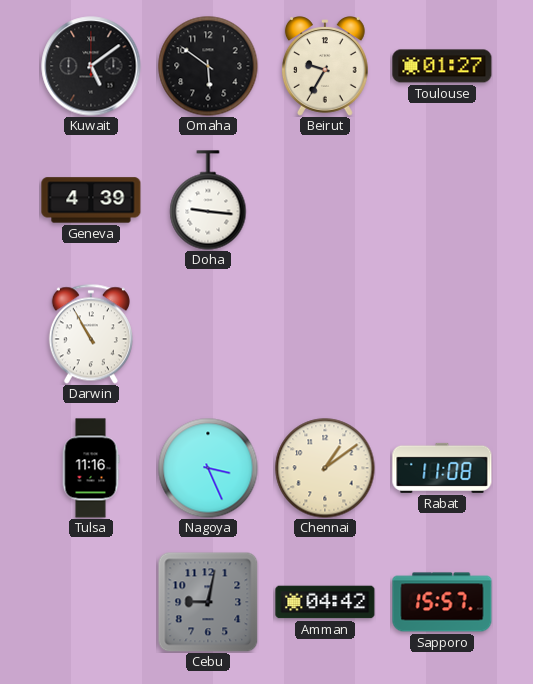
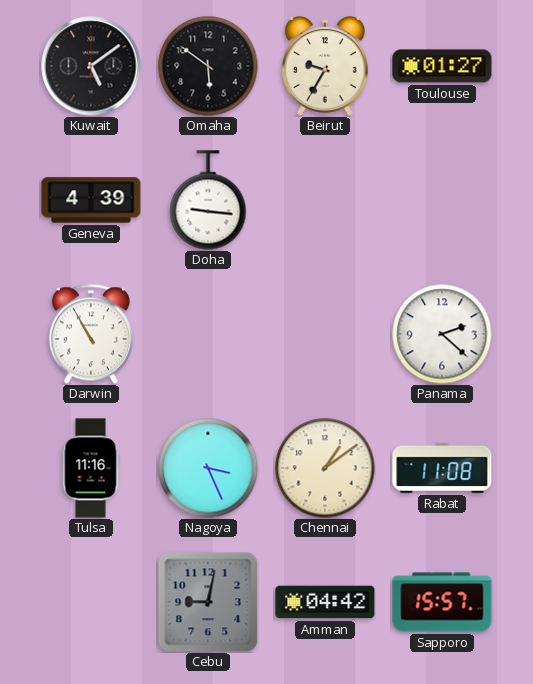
Panama: none -> 2:22 (442, 334)
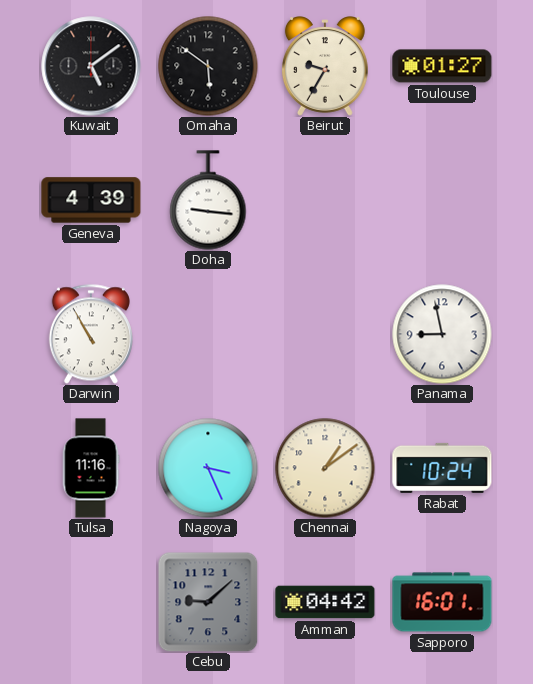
Panama: 2:22 -> 8:58 (442, 334)
Rabat: 11:08 -> 10:24 (442, 468)
Cebu: 9:02 -> 9:08 (208, 602)
Sapporo: 15:57 -> 16:01 (442, 602)
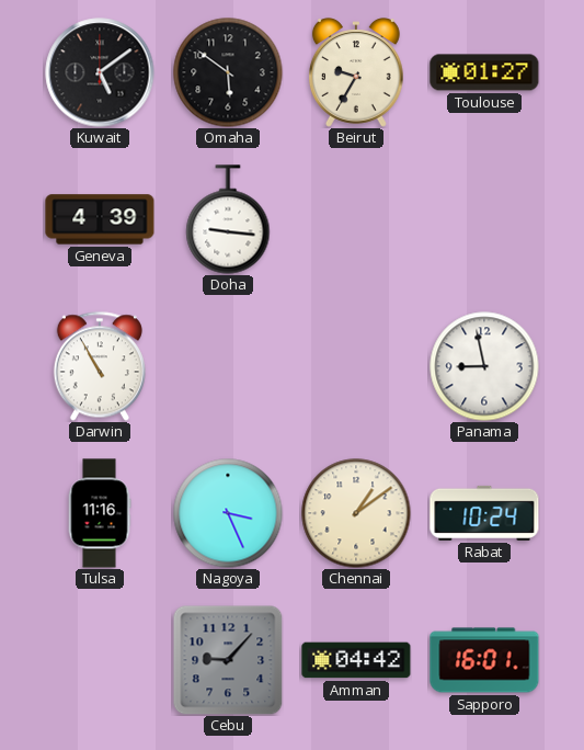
Cebu: 9:08 -> 9:07 (228, 660)
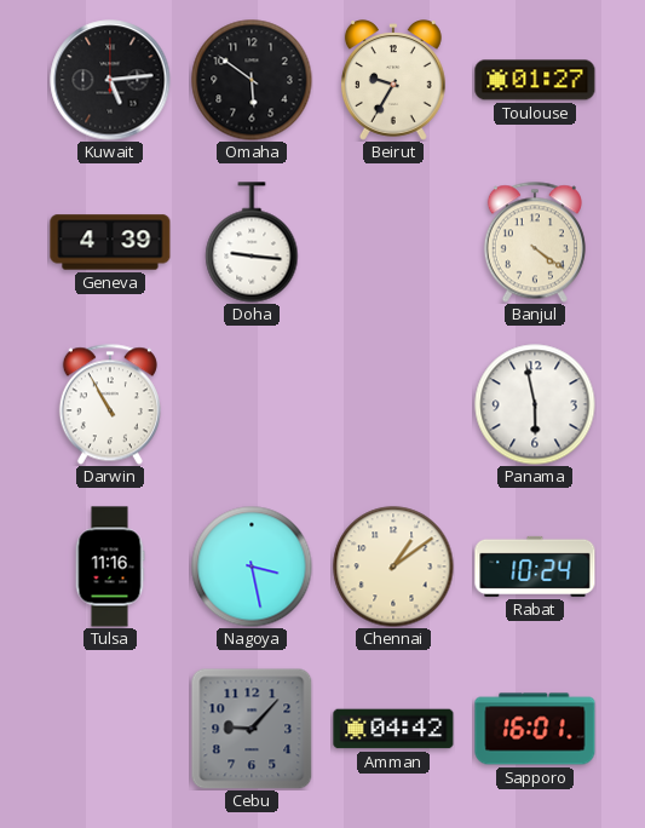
Kuwait: 5:09 -> 5:14 (110, 80)
Banjul: none -> 4:21 (535, 242)
Panama: 8:58 -> 5:58 (535, 404)
Nagoya: 3:26 -> 3:28 (252, 567)
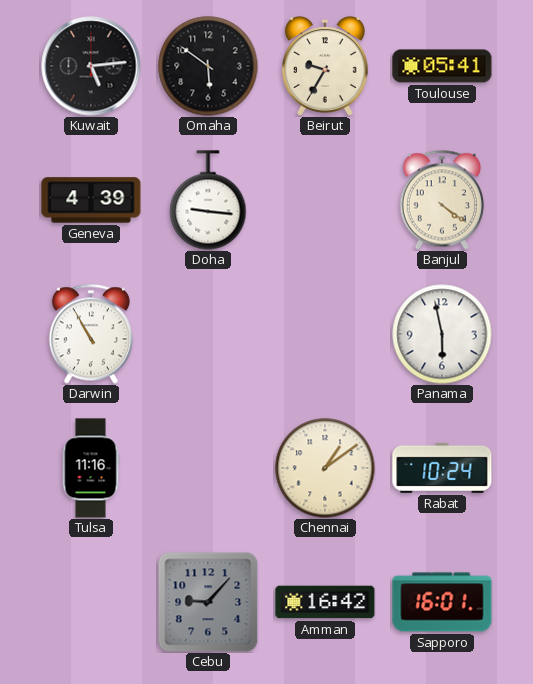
Toulouse: 01:27 -> 05:41 (442, 66)
Nagoya: 3:28 -> none (252, 567)
Amman: 04:42 -> 16:42 (325, 602)
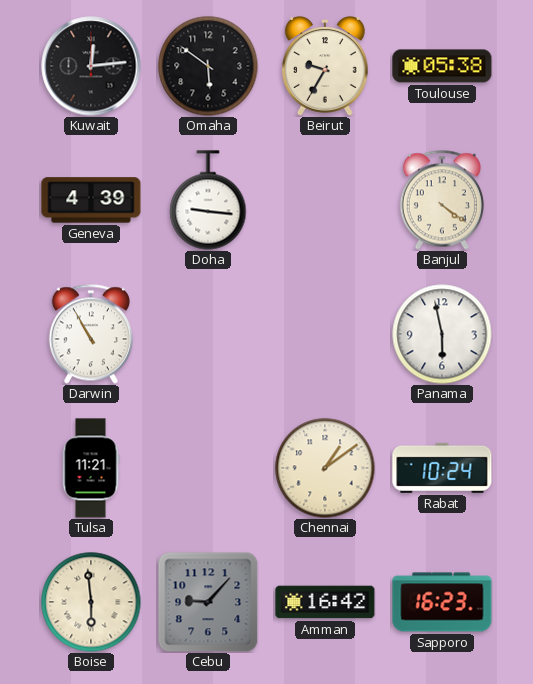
Kuwait: 5:14 -> 12:14 (91, 66)
Toulouse: 05:41 -> 05:38 (442, 66)
Tulsa: 11:16 -> 11:21 (91, 468)
Boise: none -> 5:59 (91, 602)
Sapporo: 16:01 -> 16:23 (442, 602)
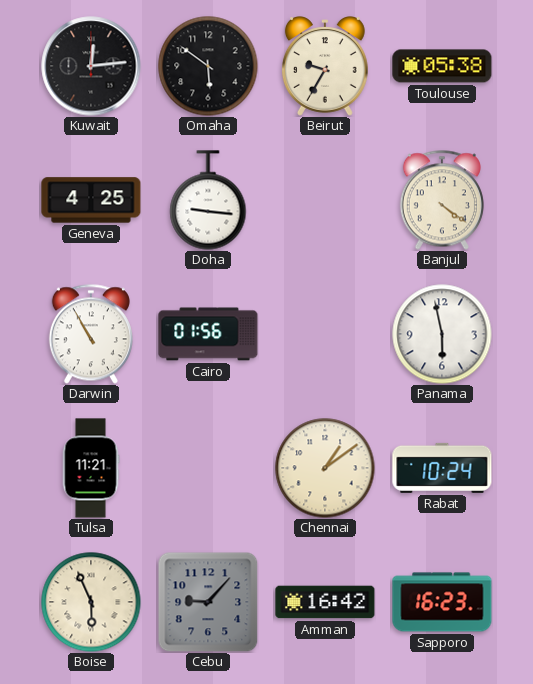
Geneva: 4:39 -> 4:25 (91, 200)
Cairo: none -> 01:56 (208, 334)
Boise: 5:59 -> 5:56 (91, 602)
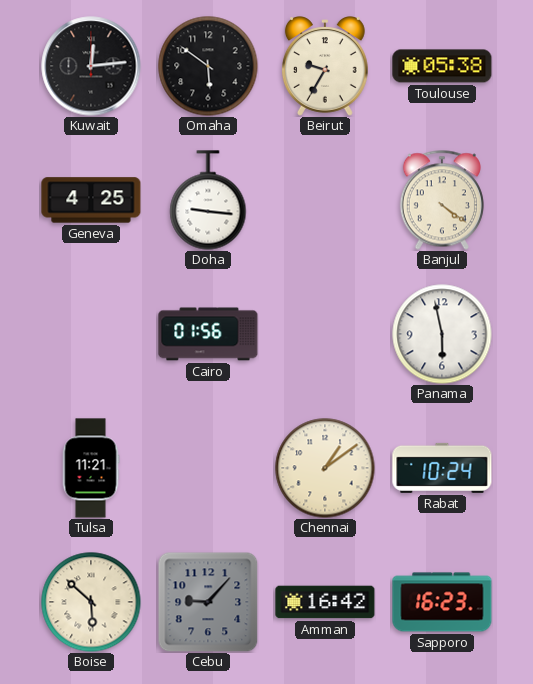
Darwin: 10:55 -> none (91, 334)
Boise: 5:56 -> 5:52 (91, 602)
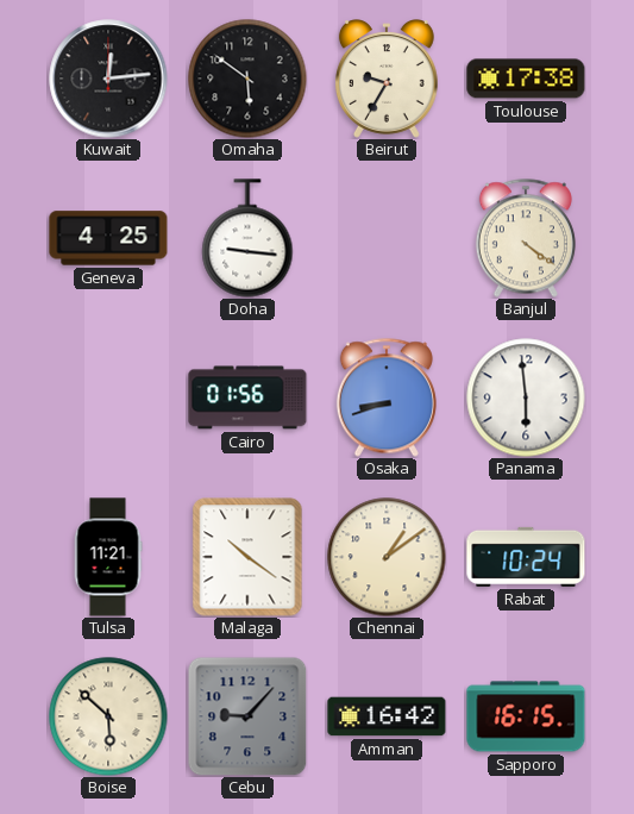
Toulouse: 05:38 -> 17:38 (526, 79)
Osaka: none -> 8:42 (387, 397)
Panama: 5:58 -> 5:59 (526, 397)
Malaga: none -> 10:21 (247, 557)
Sapporo: 16:23 -> 16:15 (526, 716)
